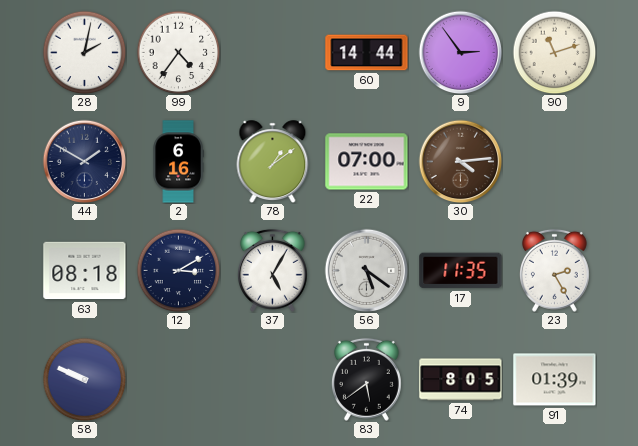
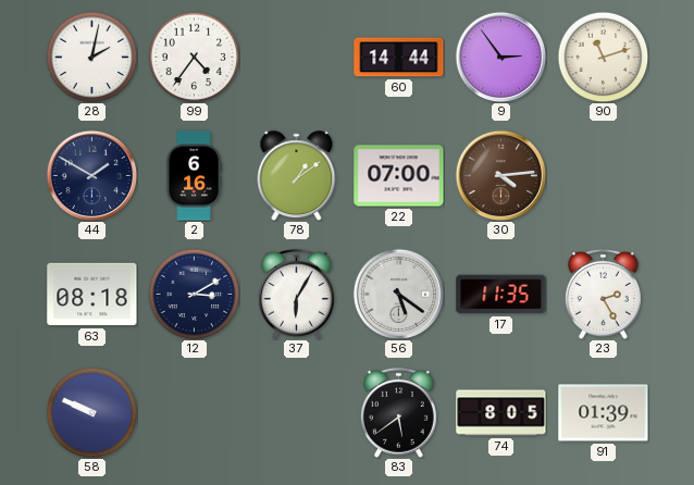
37: 5:05 -> 6:05 (296, 294)
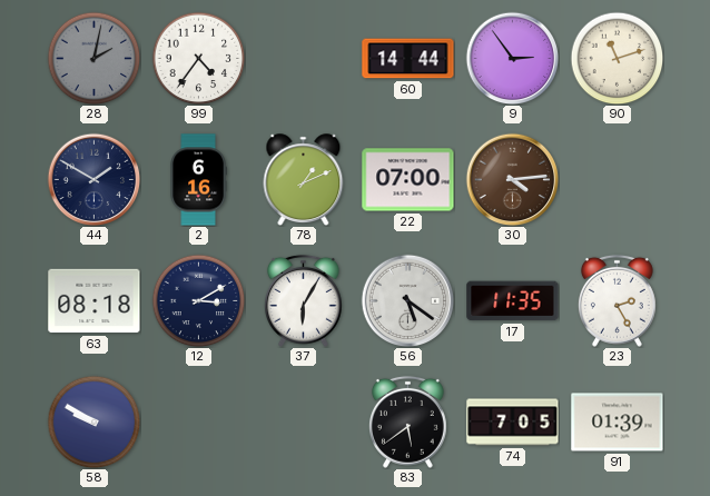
28 dial: white -> grey (93, 58)
78: 1:09 -> 1:11 (304, 180)
58: 9:49 -> 9:50 (93, 421)
74: 8:05 -> 7:05 (513, 423)
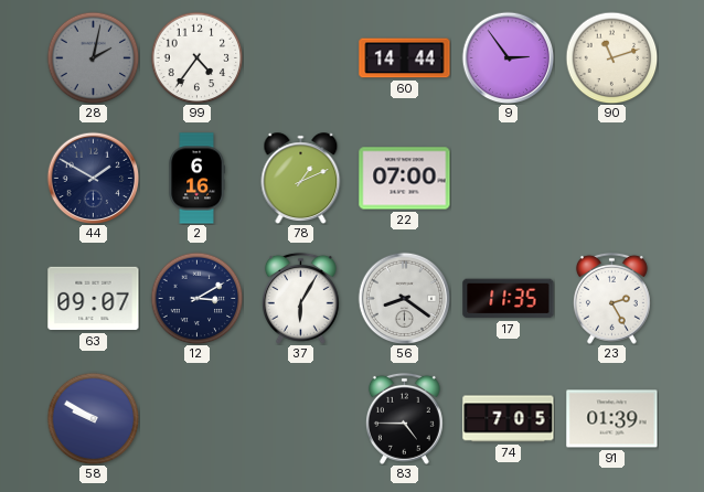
30: 4:14 -> none (512, 179)
63: 08:18 -> 09:07 (94, 299)
56: 5:21 -> 8:21 (404, 298)
83: 5:39 -> 4:45 (404, 418)
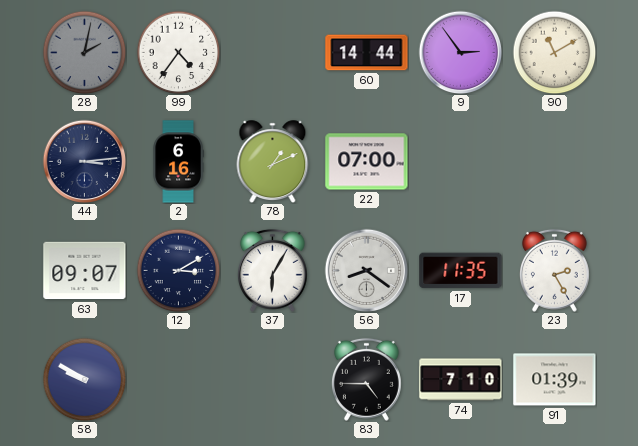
90: 11:12 -> 11:10 (554, 52)
44: 1:50 -> 3:14 (84, 161)
74: 7:05 -> 7:10 (461, 380)
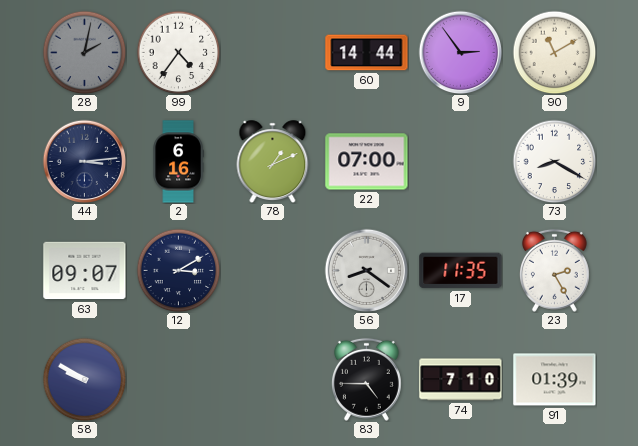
73: none -> 8:20 (554, 161)
37: 6:05 -> none (272, 270)
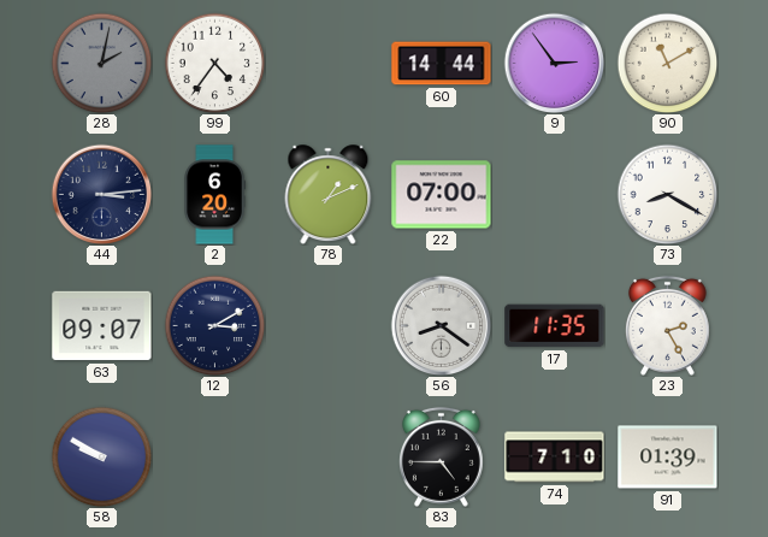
2: 6:16 -> 6:20 (214, 195)
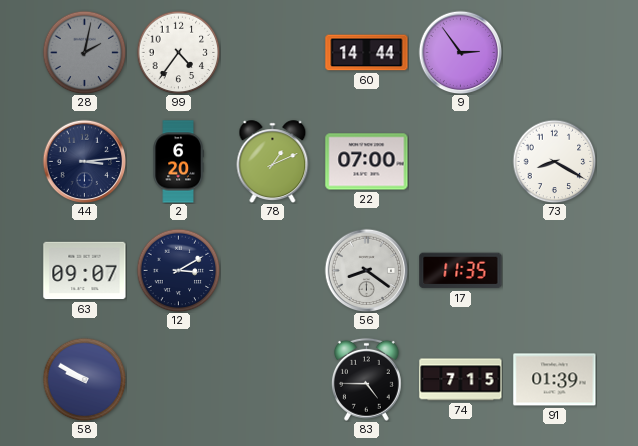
90: 11:10 -> none (667, 63)
23: 2:25 -> none (667, 325)
74: 7:10 -> 7:15 (461, 380)
